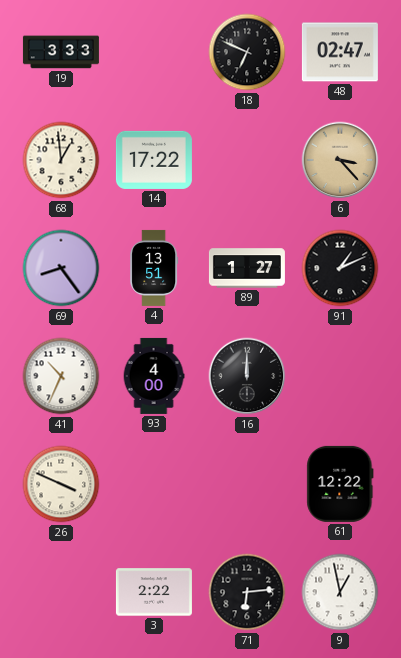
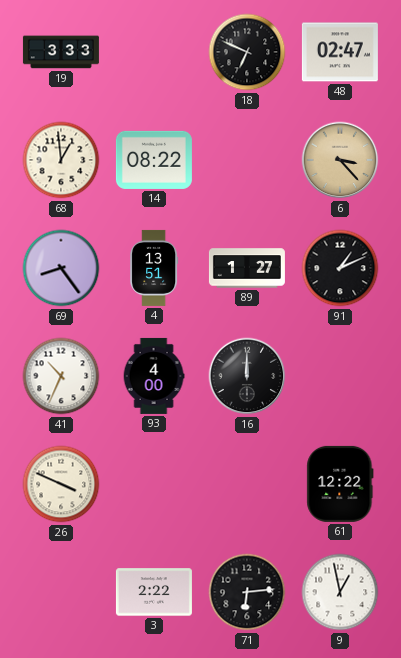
14: 17:22 -> 08:22 (154, 160)
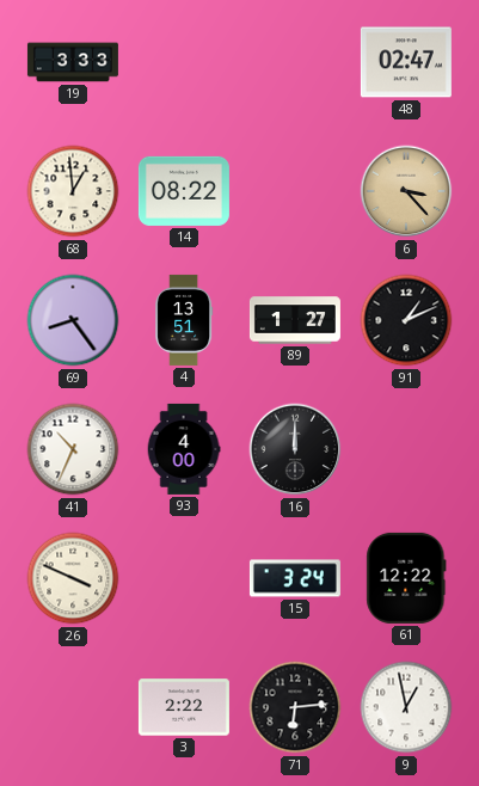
18: 6:49 -> none (247, 52)
15: none -> 3:24 (295, 578)
